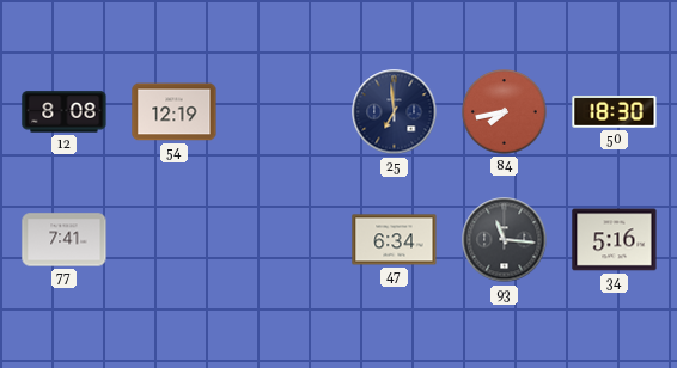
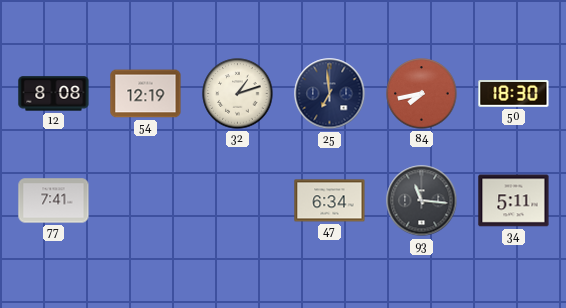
32: none -> 1:12 (238, 94)
34: 5:16 -> 5:11 (514, 201)
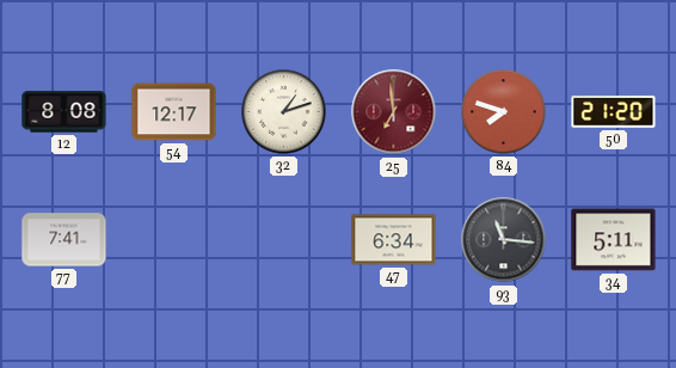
54: 12:19 -> 12:17 (174, 112)
25 dial: navy -> burgundy (394, 112)
84: 7:43 -> 7:48 (504, 112)
50: 18:30 -> 21:20 (614, 112)
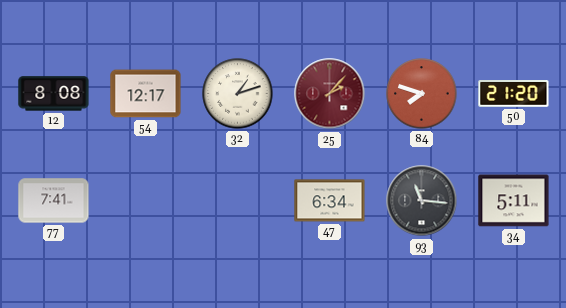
25: 6:59 -> 2:07 (330, 94)
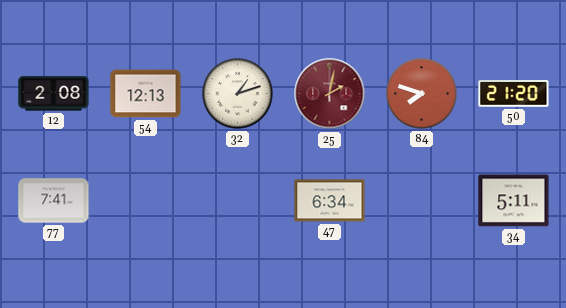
12: 8:08 -> 2:08 (54, 94)
54: 12:17 -> 12:13 (146, 94)
25: 2:07 -> 2:02 (330, 94)
93: 11:16 -> none (422, 201)
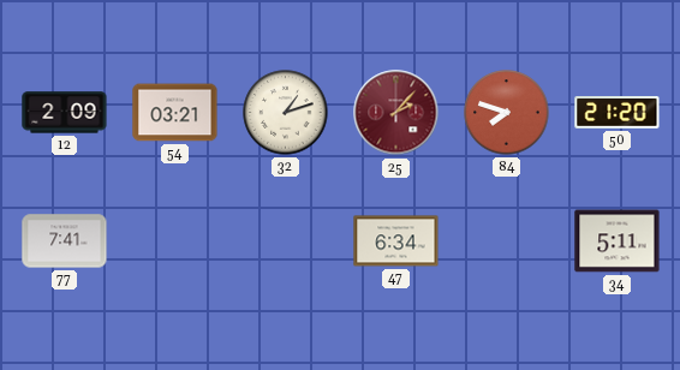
12: 2:08 -> 2:09 (65, 113)
54: 12:13 -> 03:21 (175, 113)
25: 2:02 -> 2:07 (396, 113)
